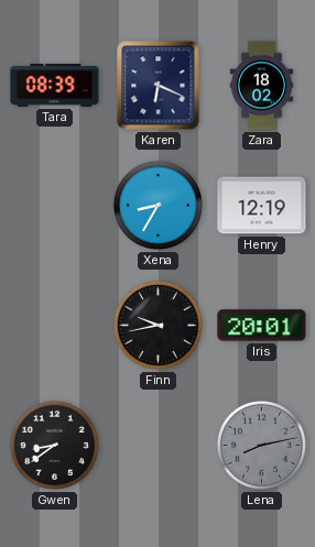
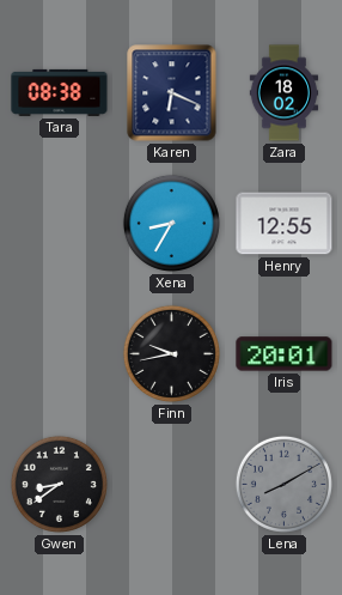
Tara: 08:39 -> 08:38 (60, 92)
Henry: 12:19 -> 12:55 (285, 224)
Lena: 8:13 -> 8:10 (283, 484)
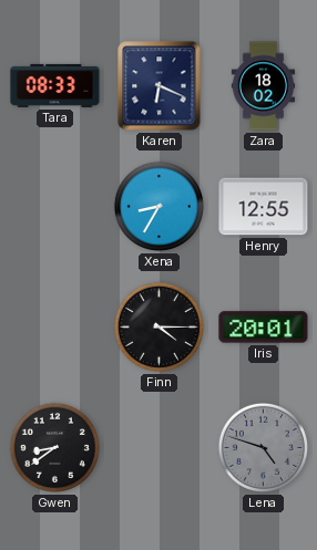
Tara: 08:38 -> 08:33 (55, 85)
Finn: 9:43 -> 4:15 (158, 326)
Lena: 8:10 -> 4:48 (263, 447)
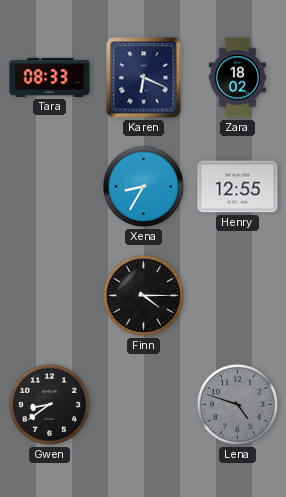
Iris: 20:01 -> none (264, 328)
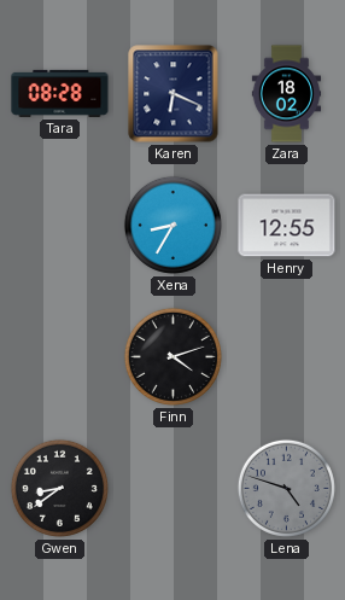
Tara: 08:33 -> 08:28 (60, 93)
Finn: 4:15 -> 4:12 (172, 356)
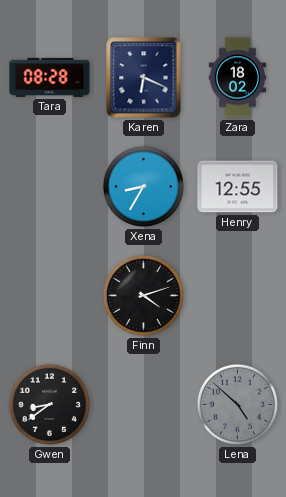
Lena: 4:48 -> 4:52 (237, 404)
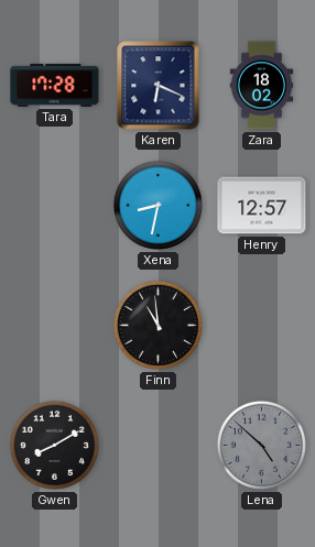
Tara: 08:28 -> 17:28 (55, 85)
Xena: 8:35 -> 8:32 (157, 205)
Henry: 12:55 -> 12:57 (262, 206)
Finn: 4:12 -> 10:59 (157, 325)
Gwen: 8:39 -> 8:10 (54, 445)
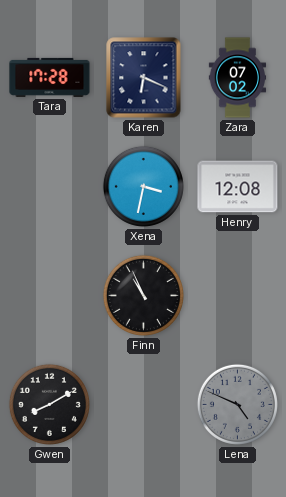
Zara: 18:02 -> 07:02 (238, 78)
Xena: 8:32 -> 3:32 (143, 186)
Henry: 12:57 -> 12:08 (238, 187)
Finn: 10:59 -> 10:56 (143, 295)
Lena: 4:52 -> 4:49 (237, 404)
